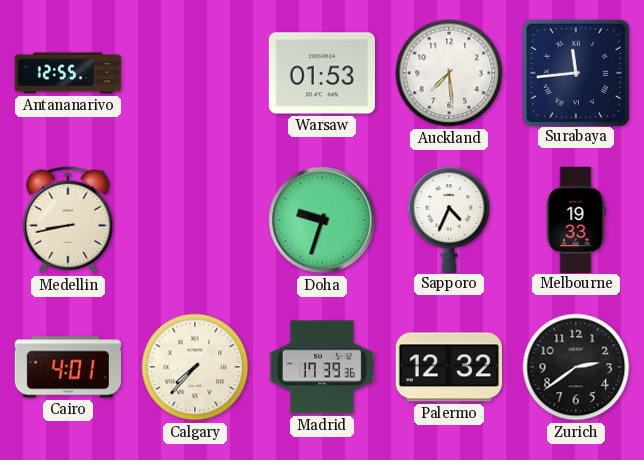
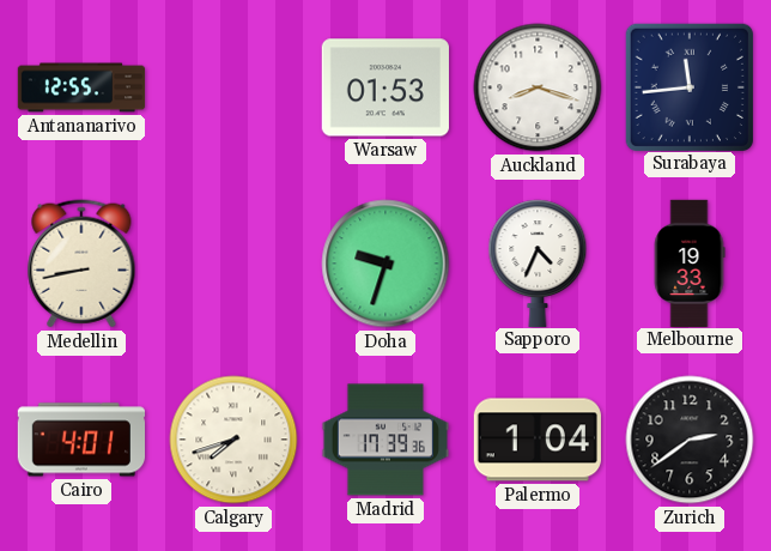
Auckland: 7:29 -> 8:18 (538, 87)
Calgary: 7:37 -> 7:42 (233, 440)
Palermo: 12:32 -> 1:04 (538, 440)
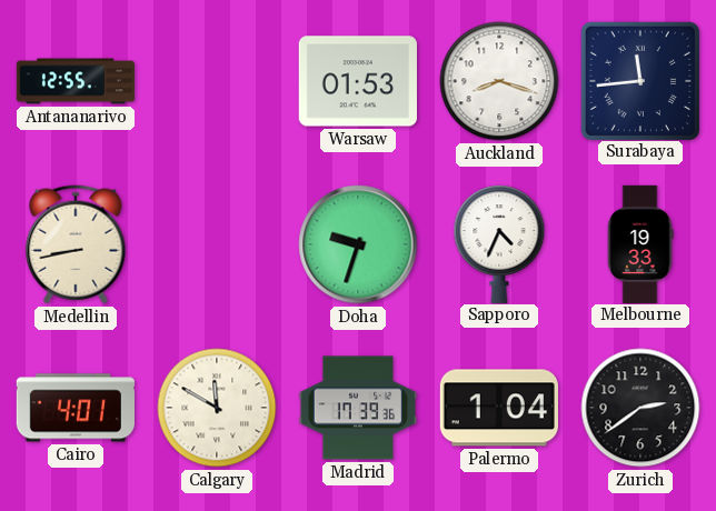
Calgary: 7:42 -> 11:50 (217, 408)
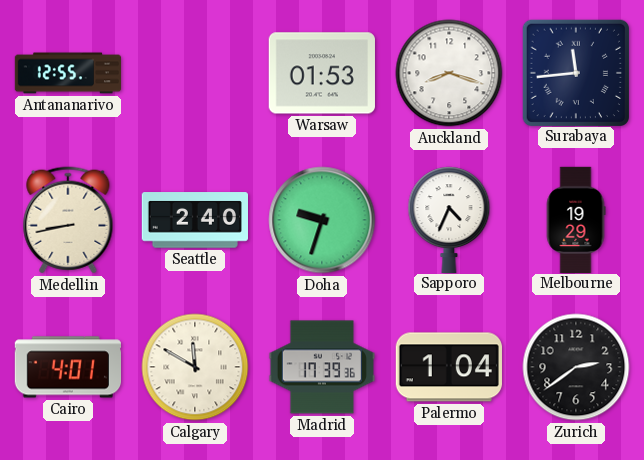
Seattle: none -> 2:40 (194, 220)
Melbourne: 19:33 -> 19:29 (576, 219)
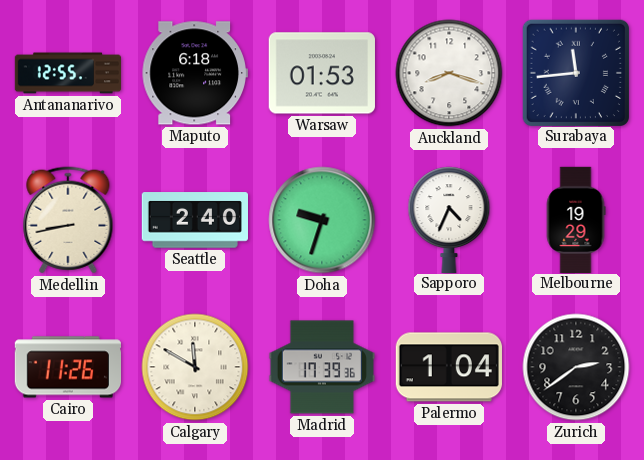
Maputo: none -> 6:18 (195, 73)
Cairo: 4:01 -> 11:26 (67, 367)
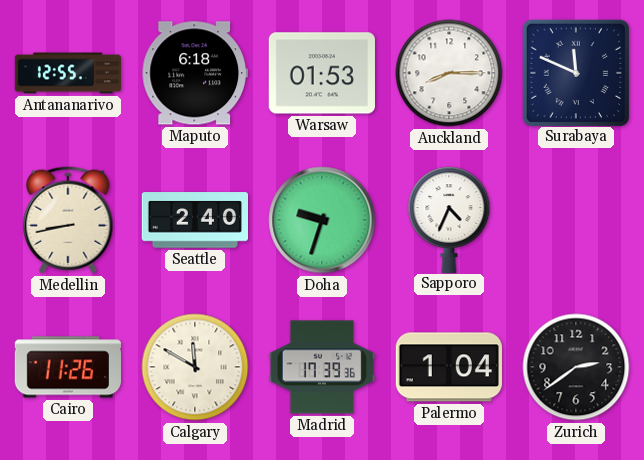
Auckland: 8:18 -> 8:15 (449, 73)
Surabaya: 11:44 -> 11:49 (575, 72)
Melbourne: 19:29 -> none (576, 219)
